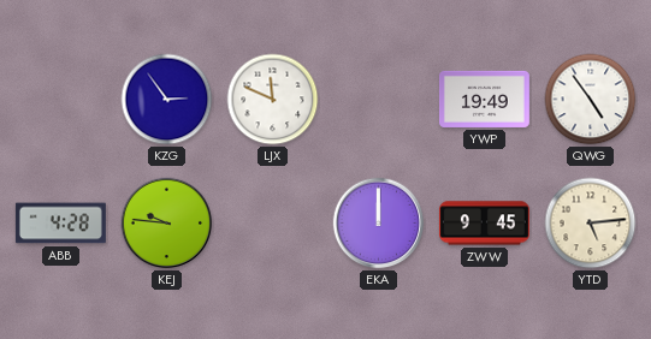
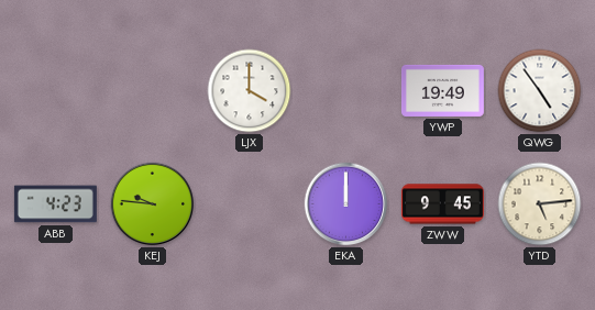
KZG: 2:54 -> none (167, 100)
LJX: 11:49 -> 4:00 (250, 91)
ABB: 4:28 -> 4:23 (55, 204)
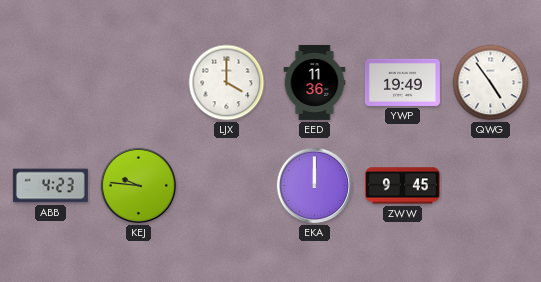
EED: none -> 11:36 (315, 82)
YTD: 5:14 -> none (540, 204)
